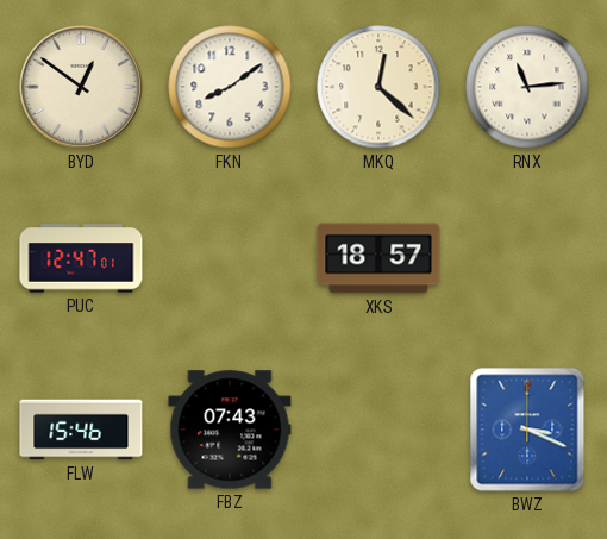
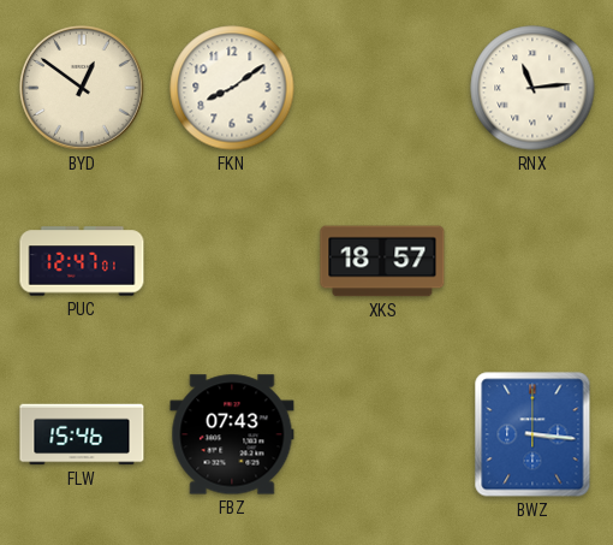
MKQ: 12:22 -> none (378, 87)
BWZ: 3:19 -> 3:16 (532, 434)
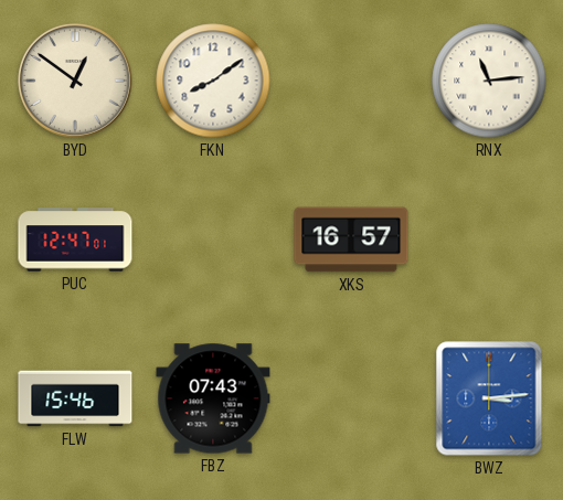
XKS: 18:57 -> 16:57 (351, 240)
BWZ: 3:16 -> 3:14 (489, 398)
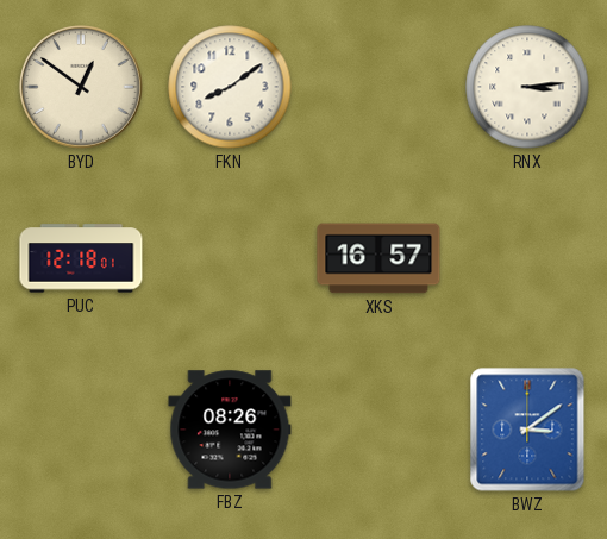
RNX: 11:14 -> 3:14 (527, 87)
PUC: 12:47 -> 12:18 (81, 258)
FLW: 15:46 -> none (75, 398)
FBZ: 07:43 -> 08:26 (230, 430)
BWZ: 3:14 -> 3:09 (527, 430)
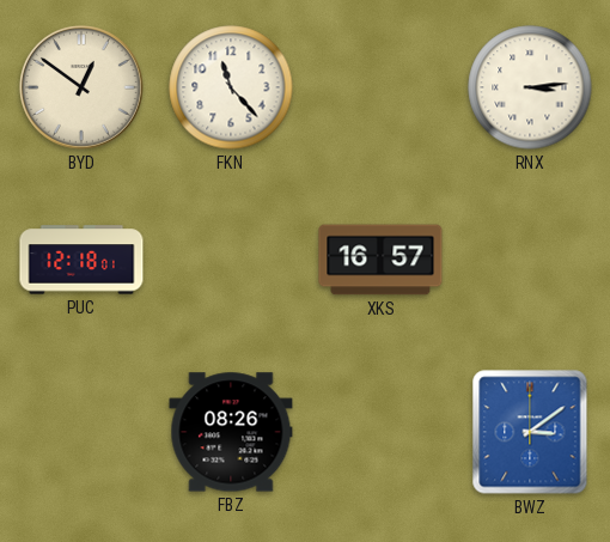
FKN: 8:09 -> 11:23 (231, 87)
